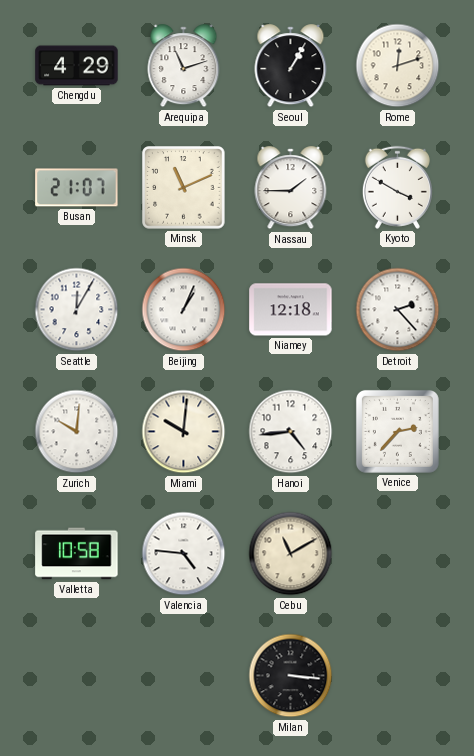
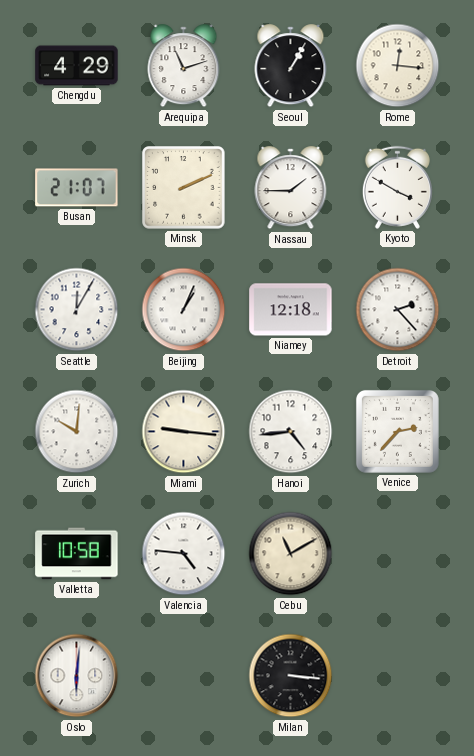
Rome: 12:12 -> 12:16 (398, 66)
Minsk: 11:11 -> 2:11 (184, 188)
Miami: 10:01 -> 9:16 (184, 432)
Oslo: none -> 6:01 (77, 676)
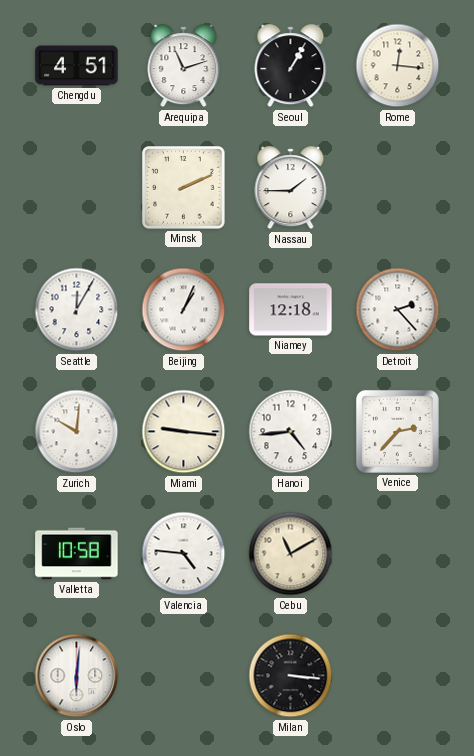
Chengdu: 4:29 -> 4:51 (77, 66)
Busan: 21:07 -> none (77, 188)
Kyoto: 3:50 -> none (397, 187)
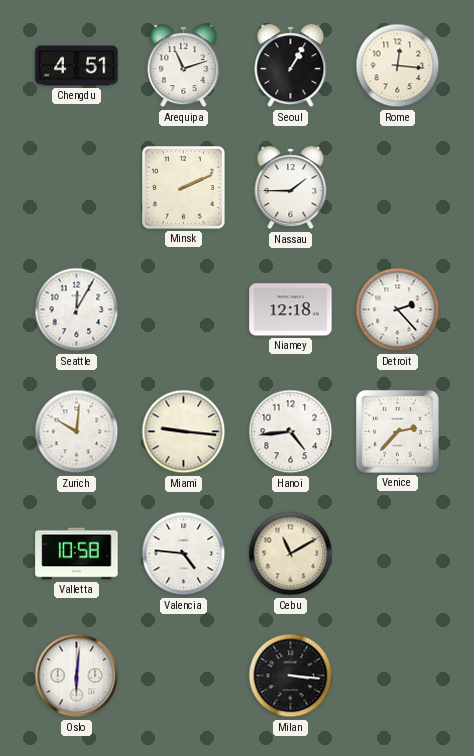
Beijing: 1:04 -> none (184, 310)
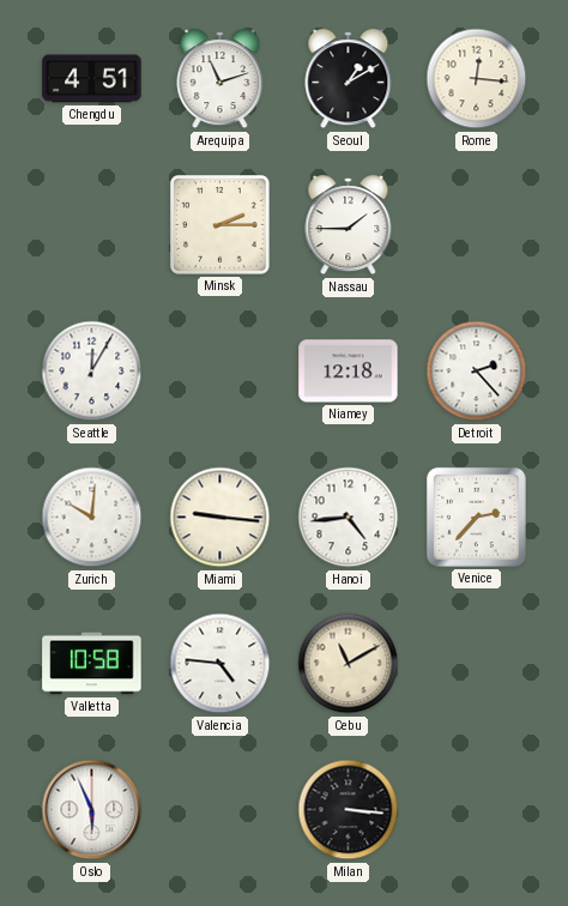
Seoul: 1:05 -> 1:10 (349, 79)
Minsk: 2:11 -> 2:15 (220, 225)
Oslo: 6:01 -> 5:56 (92, 810)
